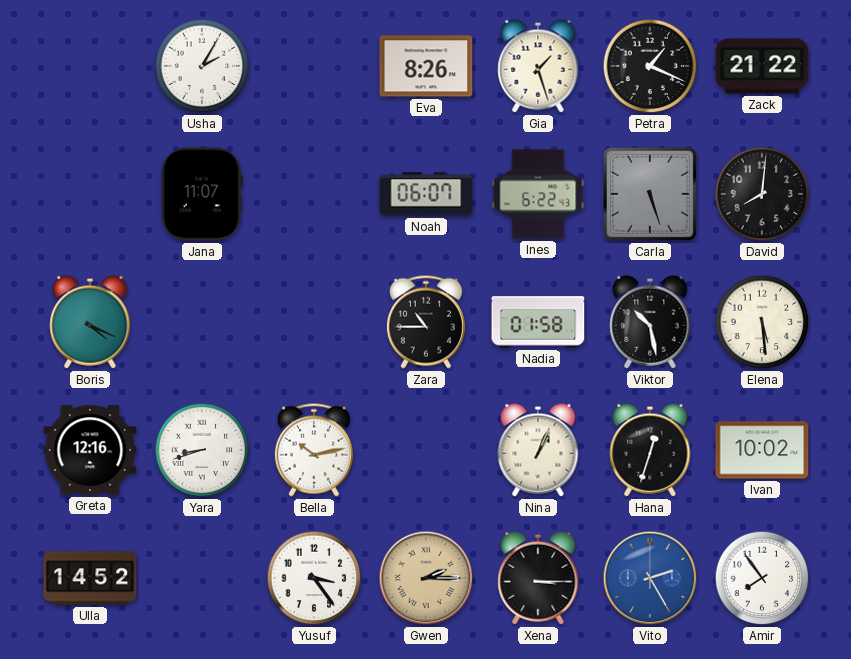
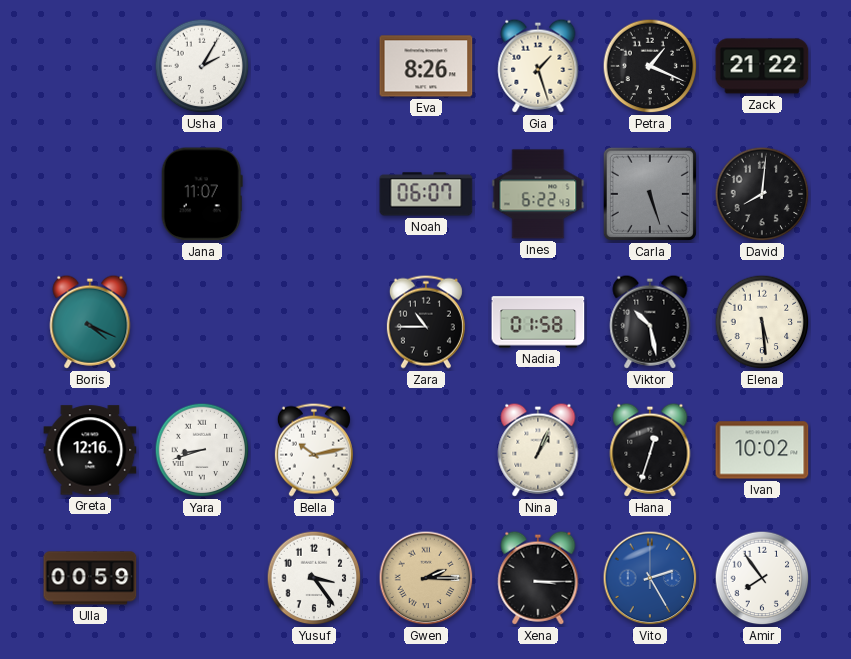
Ulla: 14:52 -> 00:59 (90, 578)
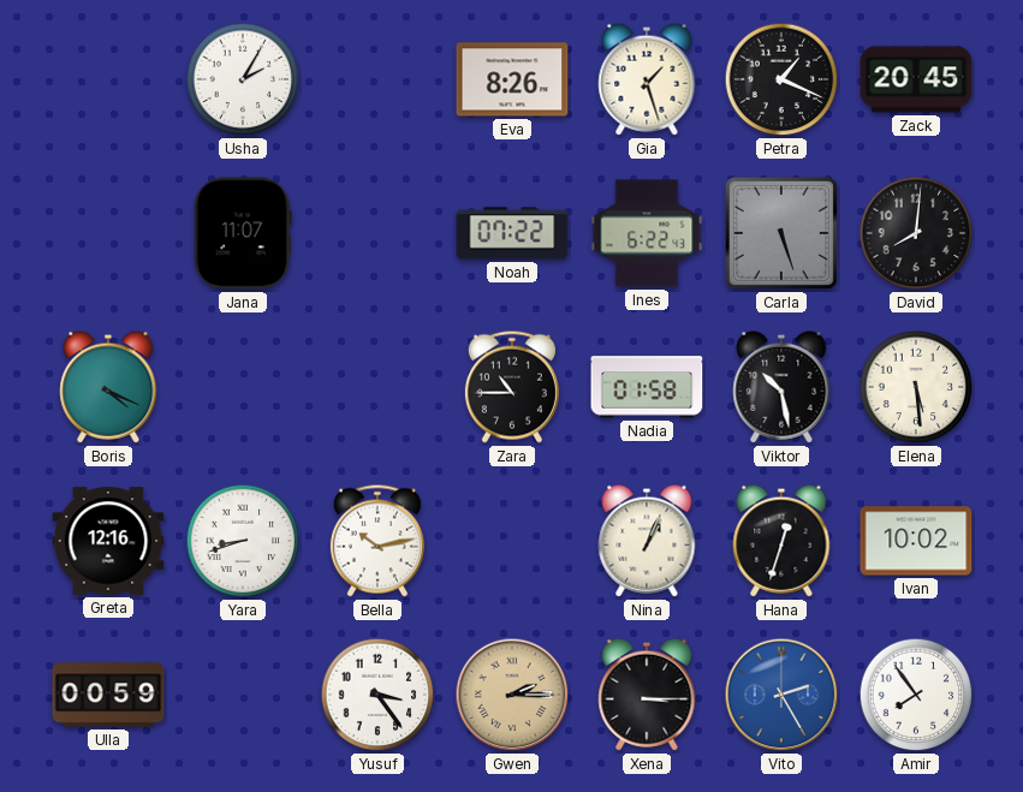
Zack: 21:22 -> 20:45 (916, 79)
Noah: 06:07 -> 07:22 (512, 233)
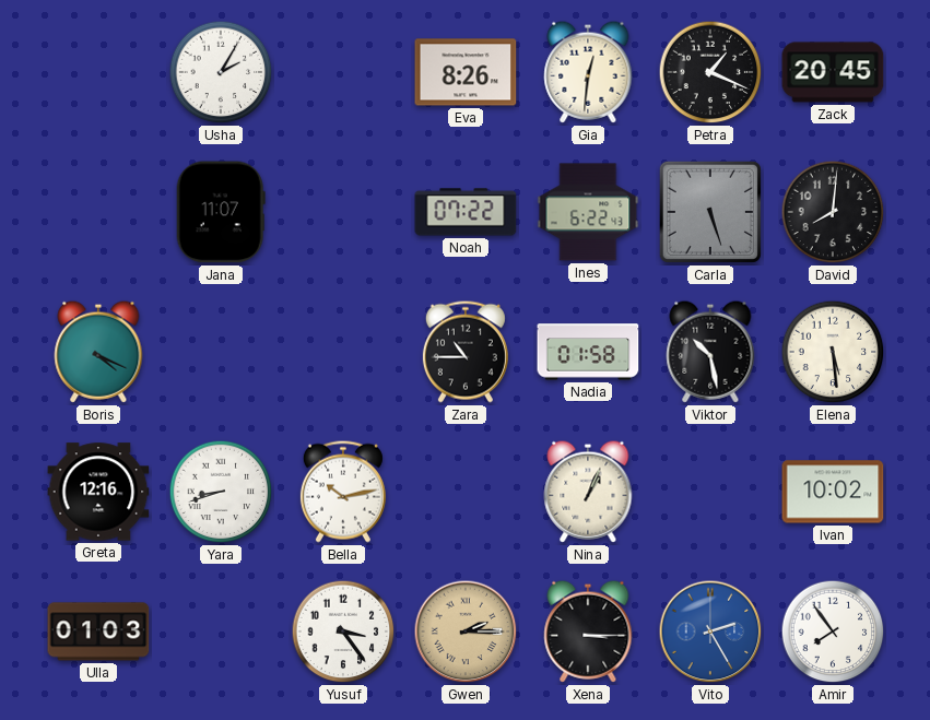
Gia: 1:27 -> 12:31 (588, 72)
Hana: 12:33 -> none (781, 541)
Ulla: 00:59 -> 01:03 (98, 632)
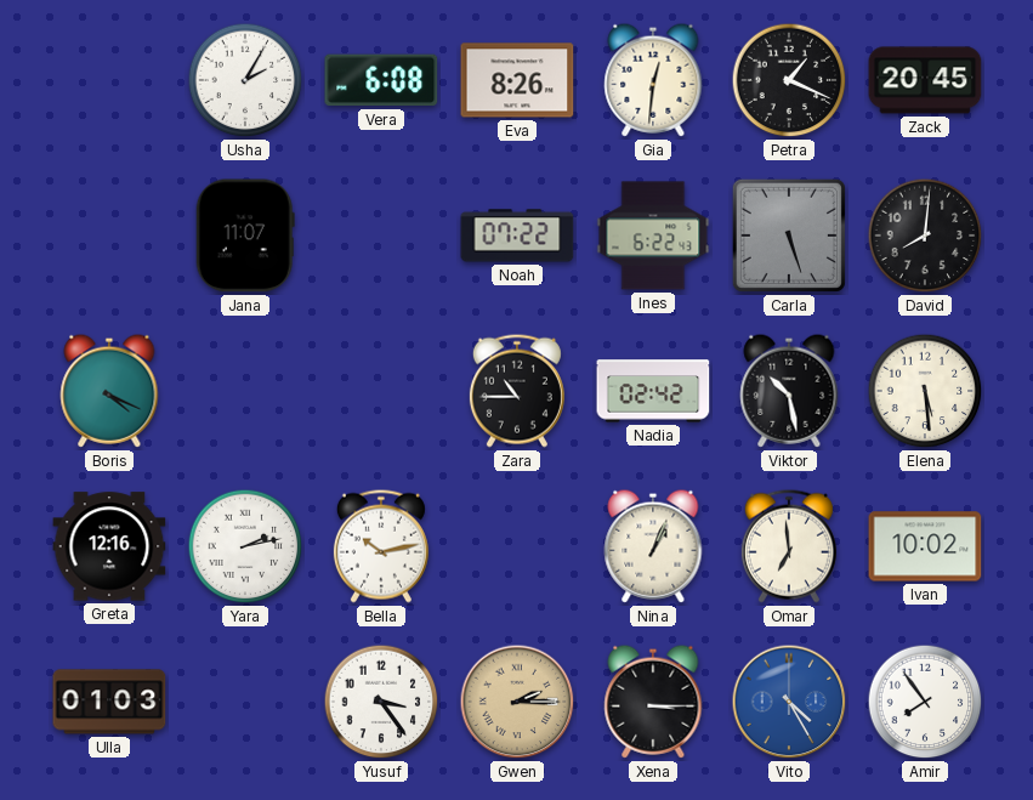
Vera: none -> 6:08 (381, 80)
Nadia: 01:58 -> 02:42 (653, 391)
Yara: 8:42 -> 2:13 (245, 546)
Omar: none -> 6:59 (789, 546)
Vito: 2:25 -> 4:25 (789, 702)
